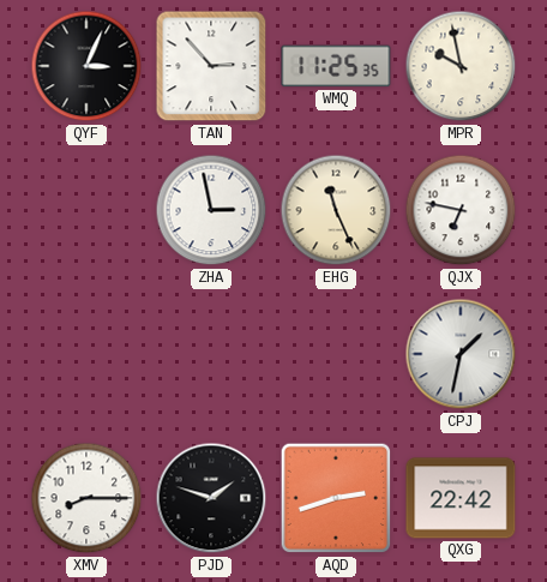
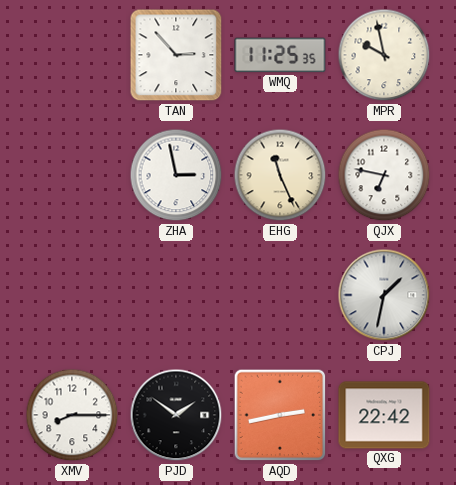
QYF: 3:04 -> none (86, 66)
PJD: 1:48 -> 1:51 (176, 415)
AQD: 2:42 -> 2:43 (280, 415)
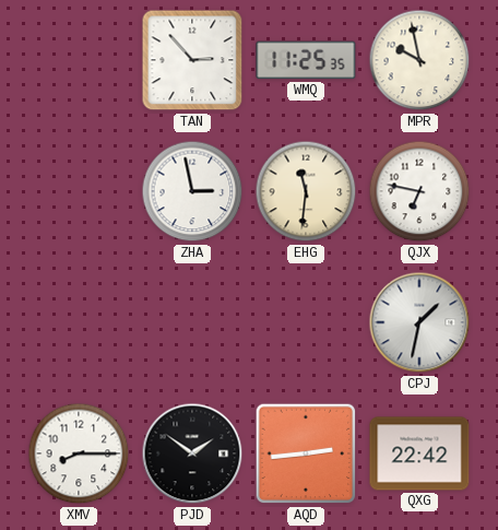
EHG: 11:26 -> 11:31 (306, 191)
AQD: 2:43 -> 2:44 (306, 454)
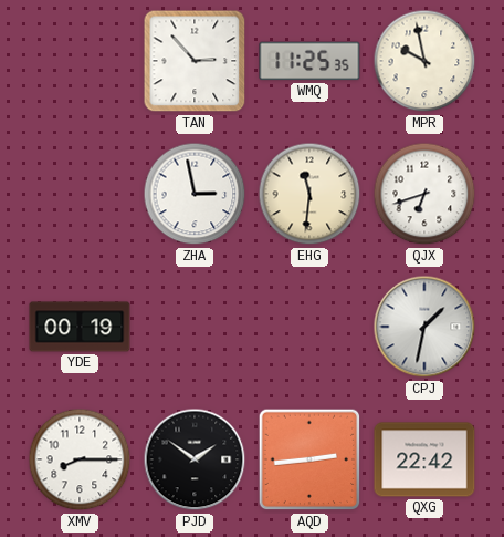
QJX: 6:47 -> 6:42 (424, 194)
YDE: none -> 00:19 (80, 327)
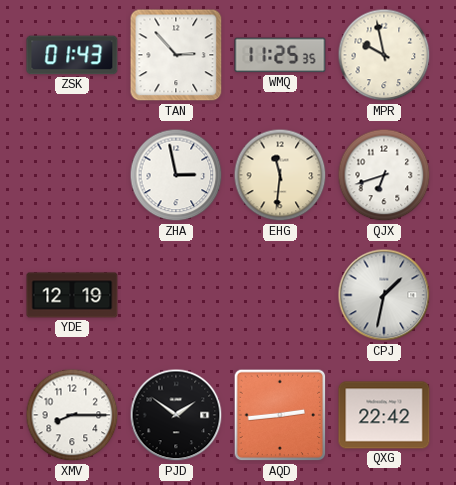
ZSK: none -> 01:43 (72, 55)
YDE: 00:19 -> 12:19 (72, 295)
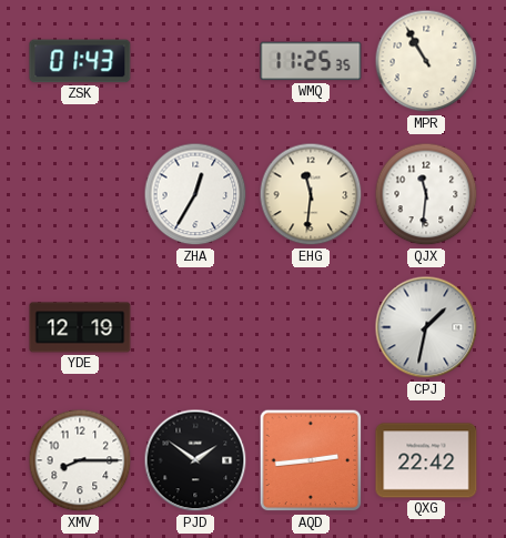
TAN: 2:53 -> none (176, 55)
MPR: 9:58 -> 10:55 (426, 61)
ZHA: 2:58 -> 12:35 (195, 194)
QJX: 6:42 -> 11:31 (426, 194)
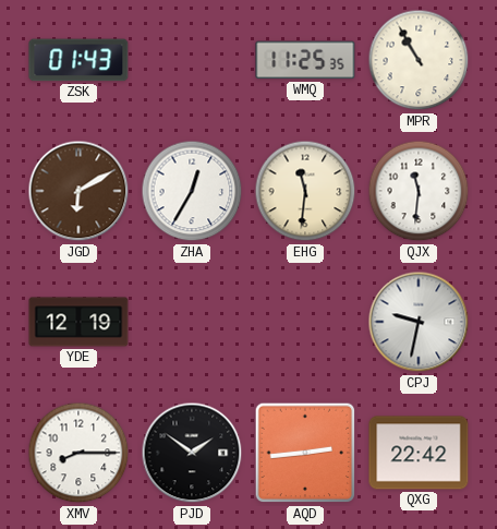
JGD: none -> 6:10 (78, 191)
CPJ: 1:32 -> 9:32 (419, 322)
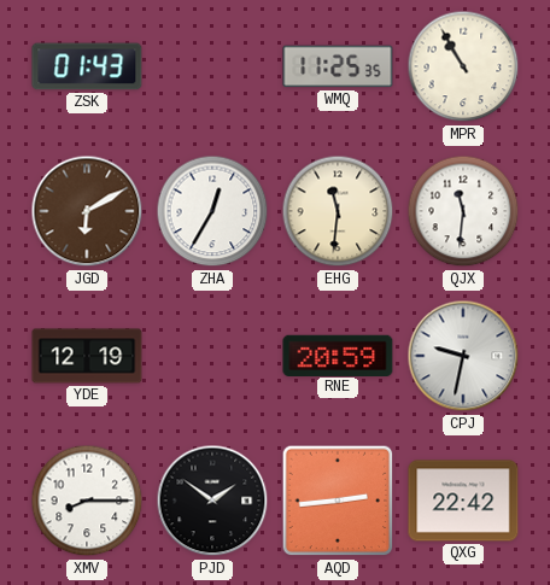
RNE: none -> 20:59 (338, 355)
